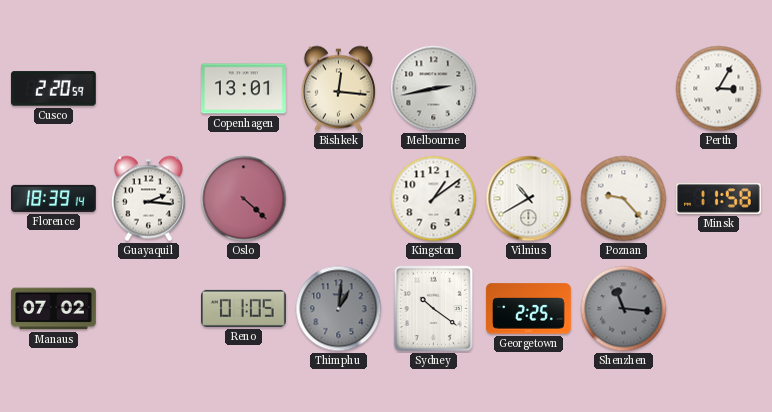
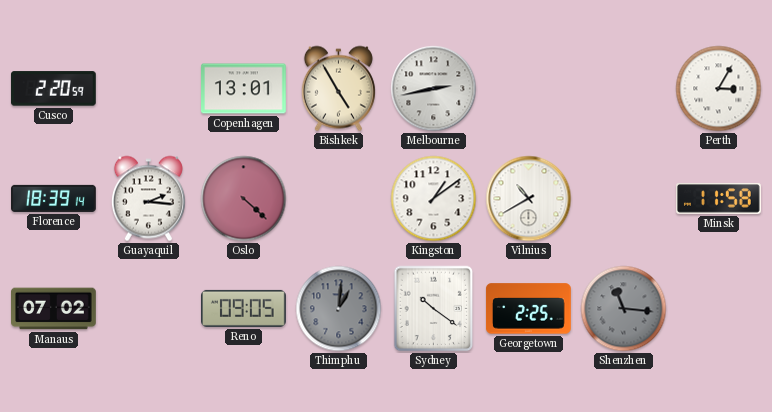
Bishkek: 12:16 -> 4:55 (338, 89)
Poznan: 9:23 -> none (624, 199)
Reno: 01:05 -> 09:05 (244, 308)
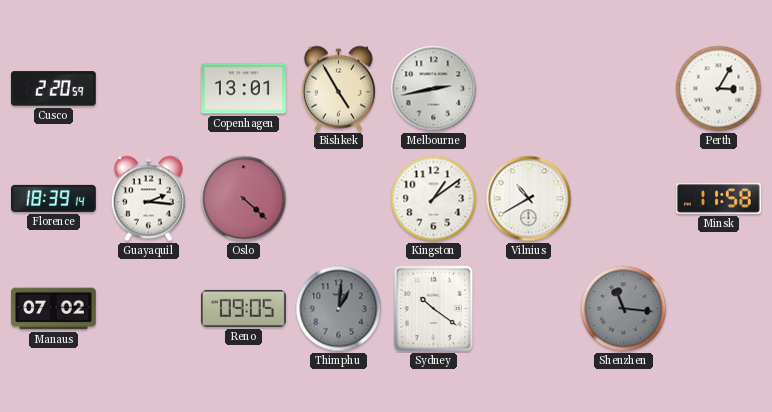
Georgetown: 2:25 -> none (529, 309)
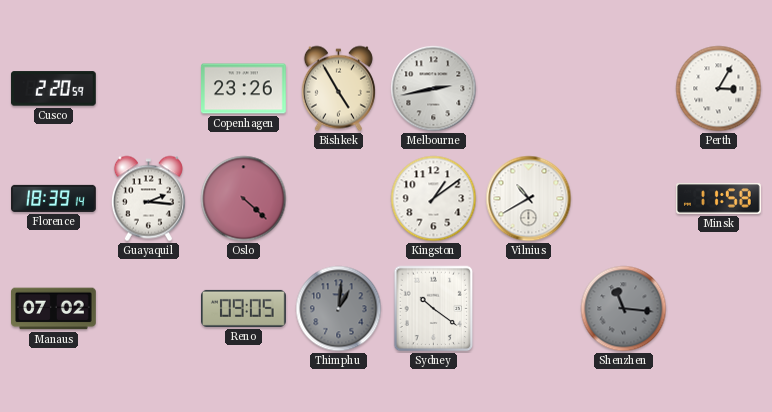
Copenhagen: 13:01 -> 23:26 (244, 89)
